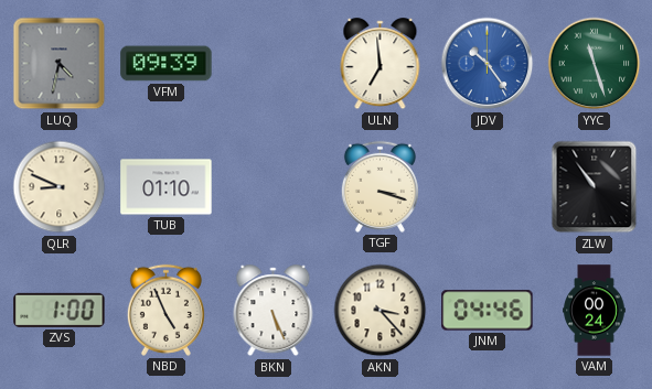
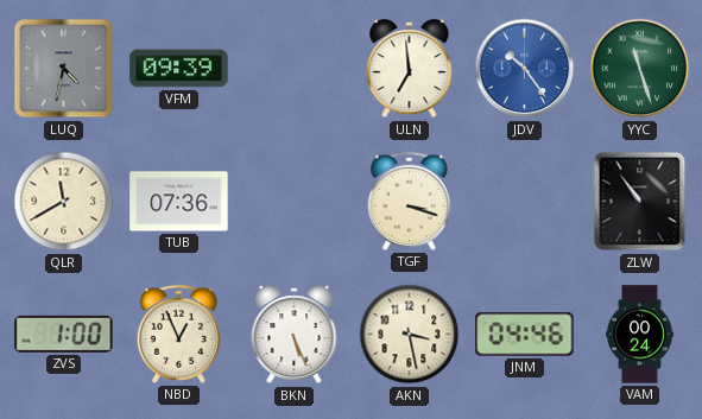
QLR: 8:49 -> 11:40 (64, 202)
TUB: 01:10 -> 07:36 (179, 202)
NBD: 4:56 -> 12:56 (178, 334)
AKN: 3:23 -> 3:28 (410, 335)
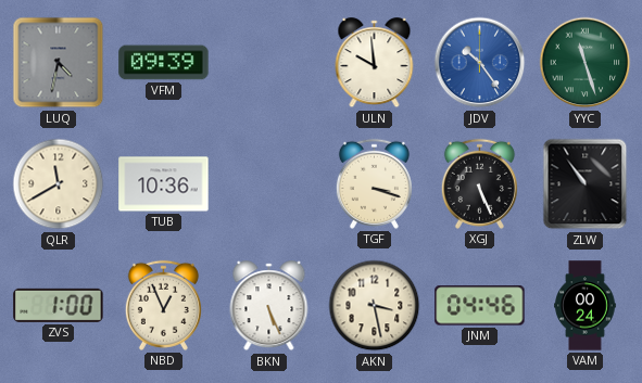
ULN: 6:59 -> 9:59 (375, 63)
TUB: 07:36 -> 10:36 (164, 184)
XGJ: none -> 5:26 (479, 183)
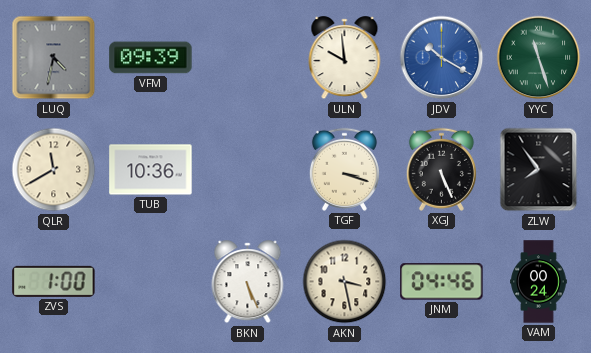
JDV: 10:24 -> 10:20 (442, 58)
ZLW: 10:54 -> 7:54 (539, 170)
NBD: 12:56 -> none (163, 305)
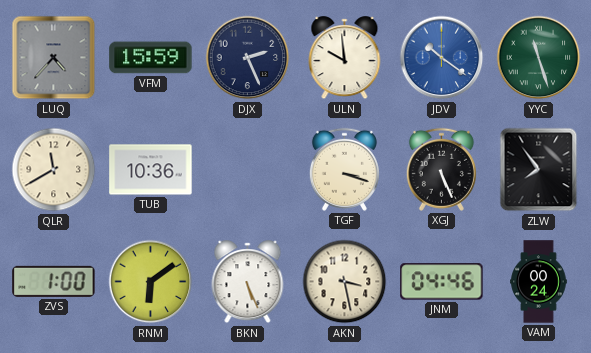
LUQ: 4:32 -> 4:37 (54, 58)
VFM: 09:39 -> 15:59 (151, 58)
DJX: none -> 2:26 (248, 58)
JDV: 10:20 -> 10:21 (442, 58)
RNM: none -> 6:09 (151, 282)
